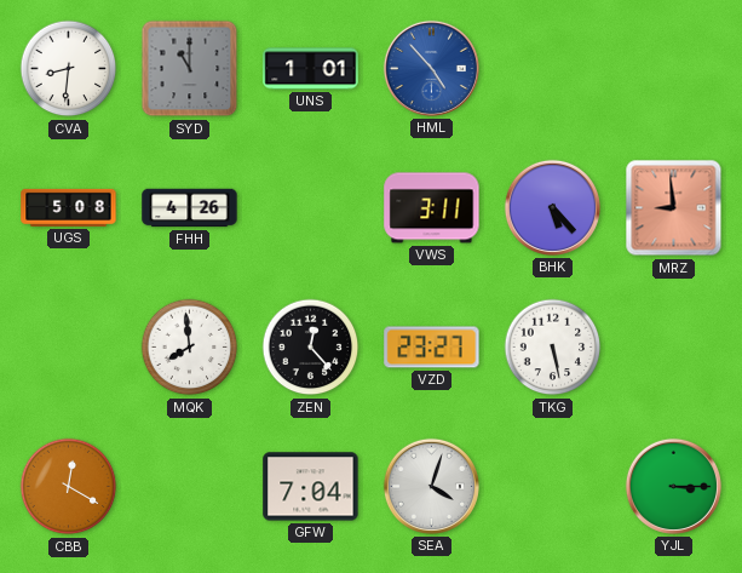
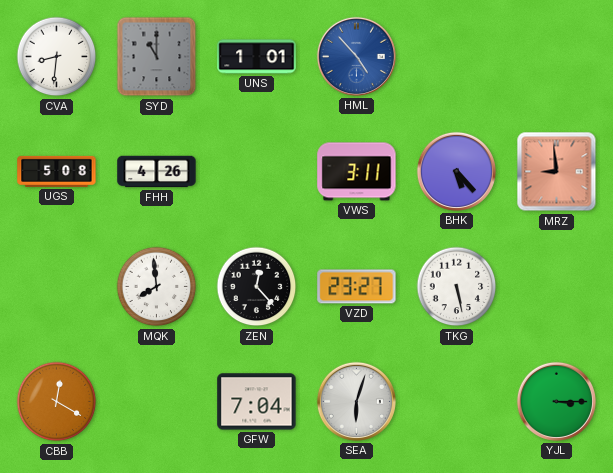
SEA: 4:03 -> 6:03 (356, 401)
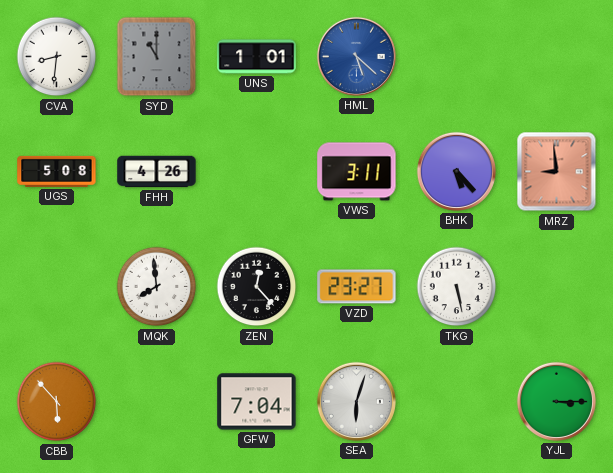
HML: 4:53 -> 5:22 (356, 56)
CBB: 12:20 -> 5:53 (57, 402)
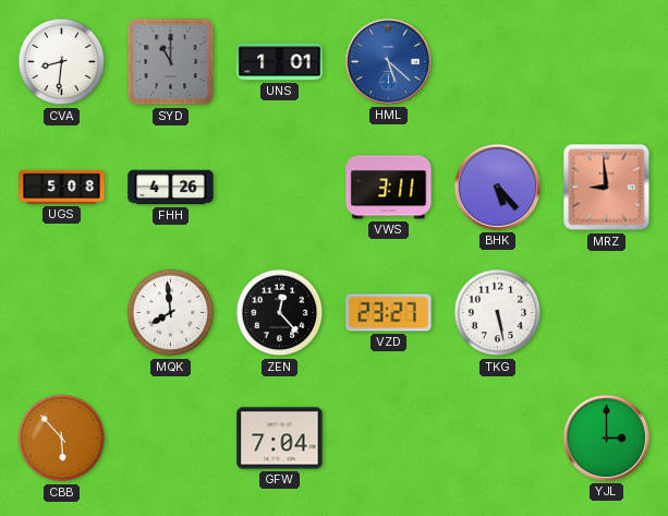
SEA: 6:03 -> none (356, 401)
YJL: 3:15 -> 3:00 (606, 437)
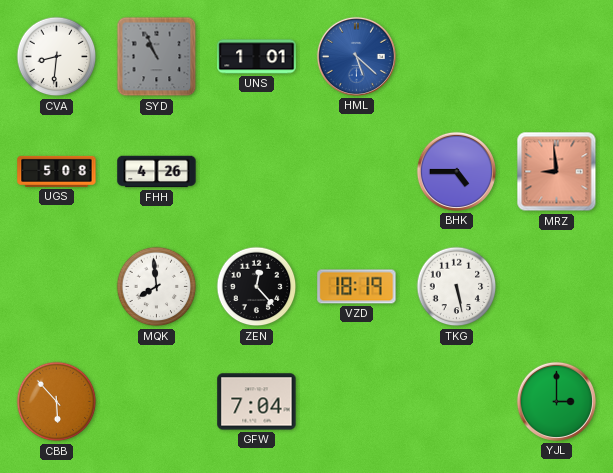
SYD: 11:00 -> 10:56 (157, 57)
VWS: 3:11 -> none (389, 188)
BHK: 5:23 -> 4:45 (456, 171)
VZD: 23:27 -> 18:19 (357, 287)
